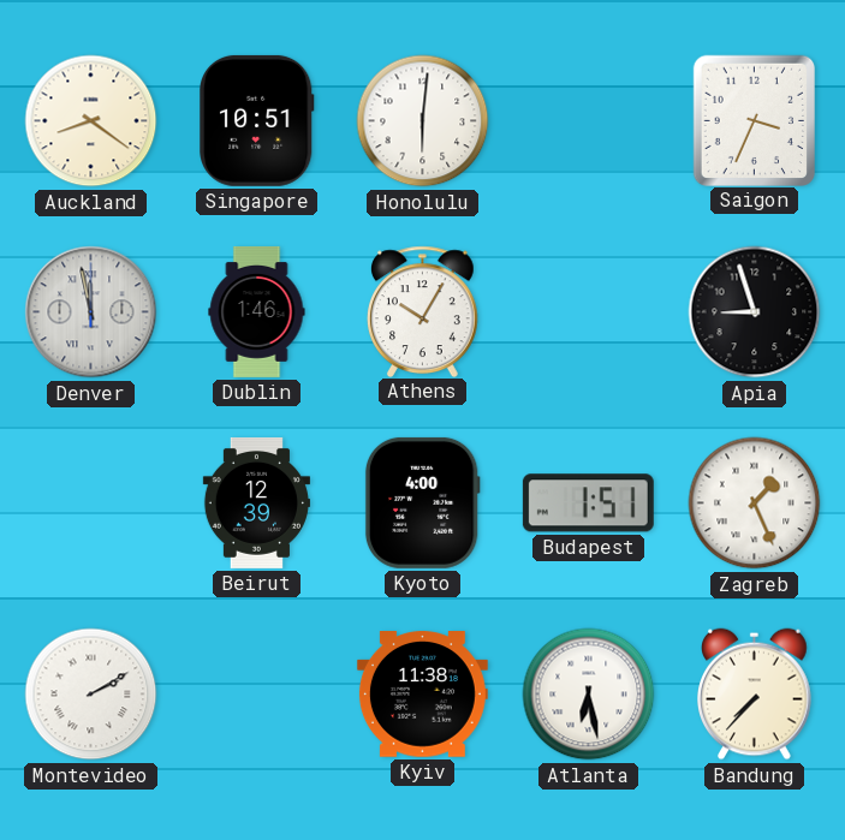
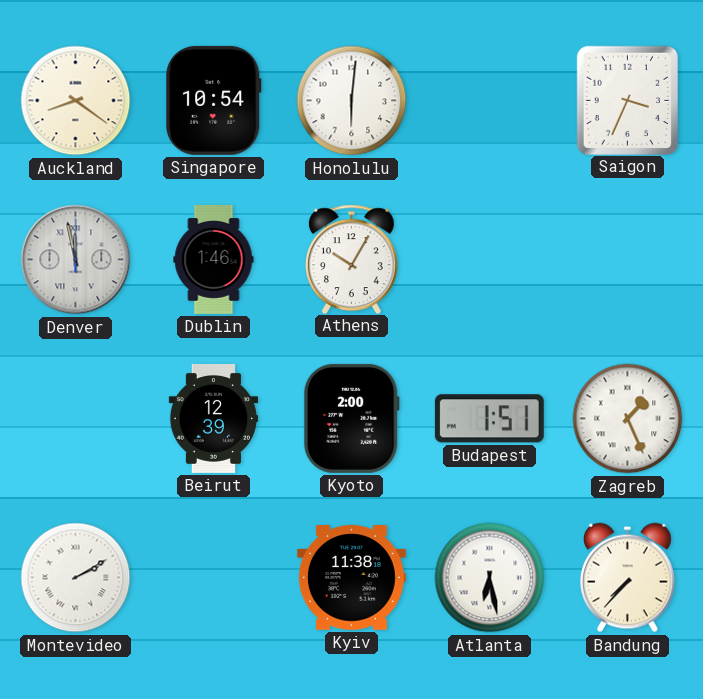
Singapore: 10:51 -> 10:54 (214, 100)
Apia: 8:57 -> none (755, 312)
Kyoto: 4:00 -> 2:00 (351, 418)
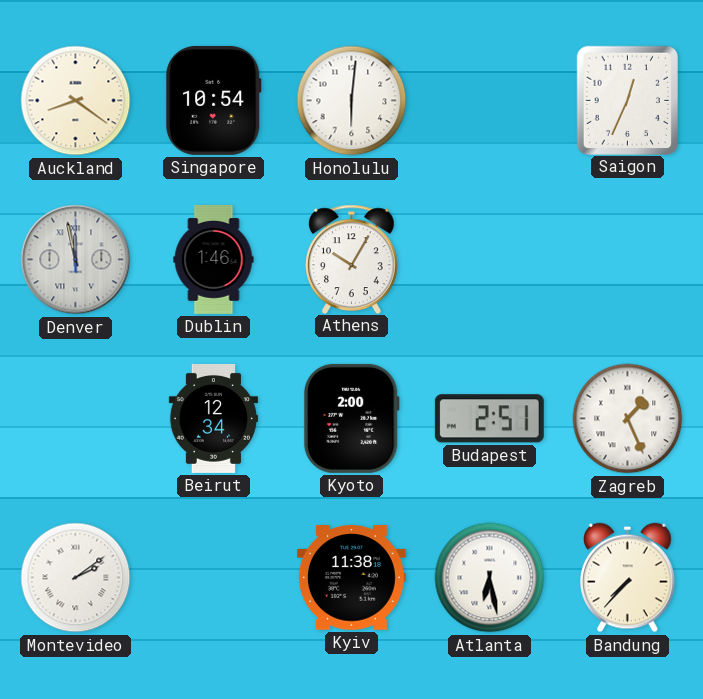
Saigon: 3:34 -> 12:34 (627, 100)
Beirut: 12:39 -> 12:34 (213, 418)
Budapest: 1:51 -> 2:51 (489, 419)
Montevideo: 2:10 -> 2:09 (76, 578)
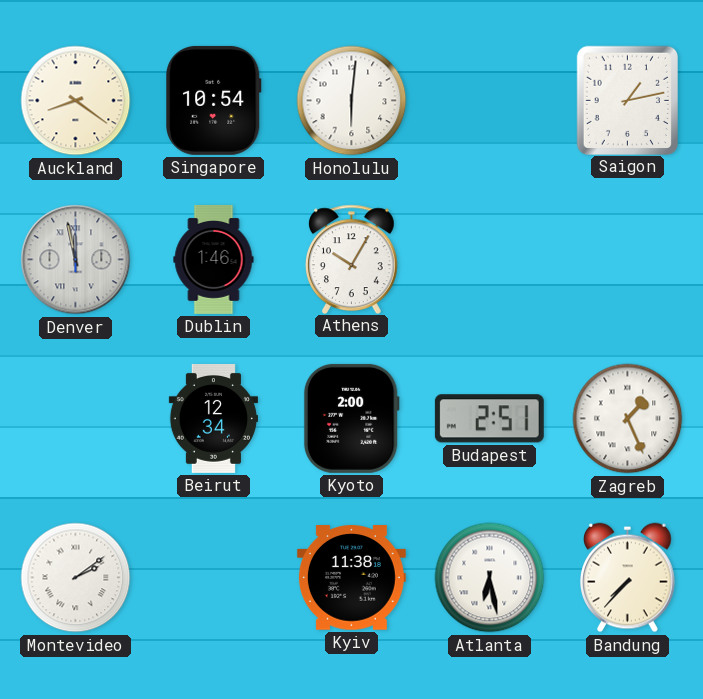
Saigon: 12:34 -> 1:13 (627, 100)
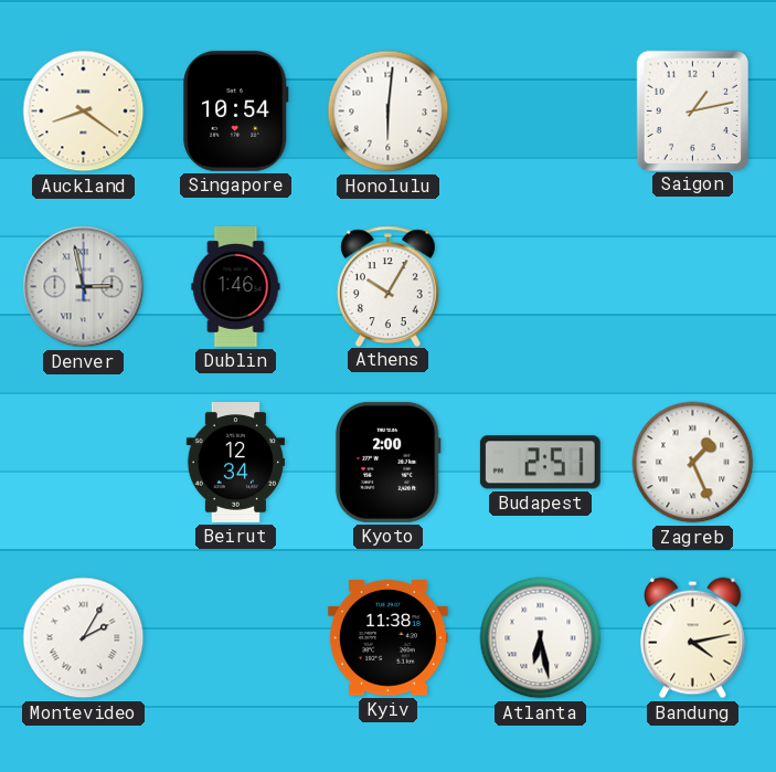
Denver: 11:58 -> 2:58 (84, 287)
Montevideo: 2:09 -> 2:05 (84, 638)
Bandung: 7:37 -> 4:13 (693, 638)
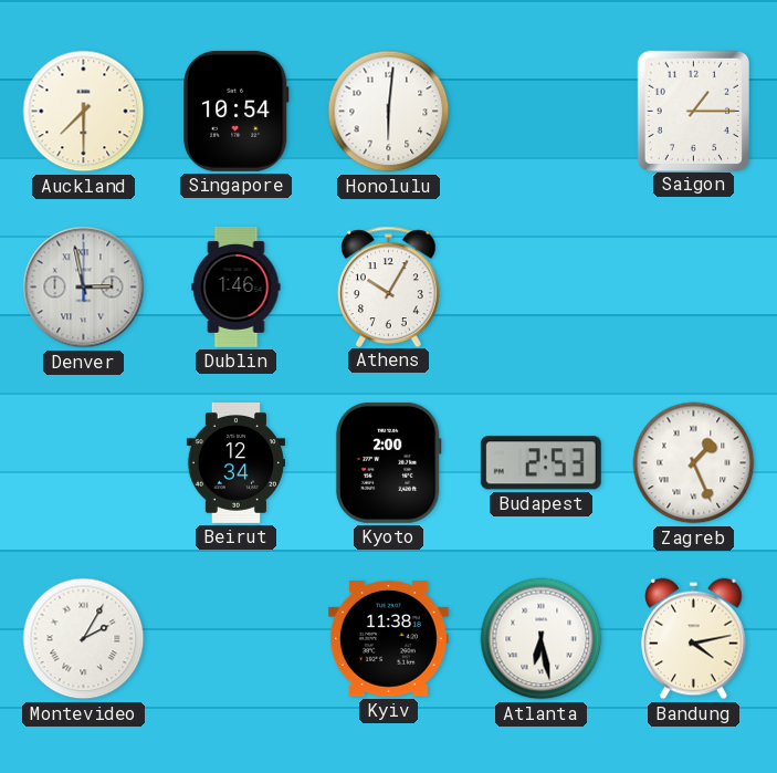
Auckland: 8:21 -> 7:30 (84, 112)
Saigon: 1:13 -> 1:15 (693, 111)
Budapest: 2:51 -> 2:53 (540, 463)
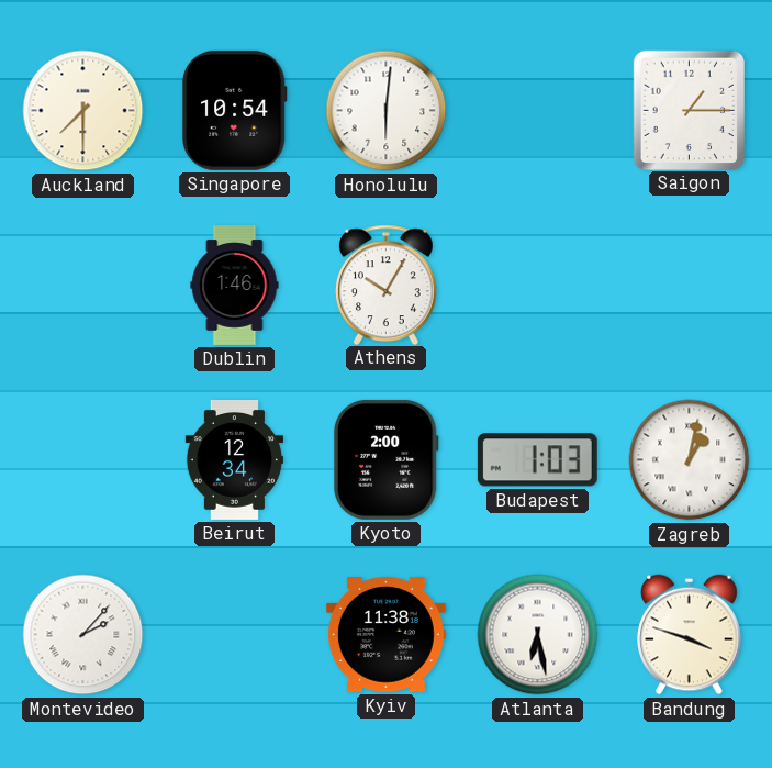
Denver: 2:58 -> none (84, 288)
Budapest: 2:53 -> 1:03 (537, 460)
Zagreb: 1:26 -> 1:02 (690, 460)
Montevideo: 2:05 -> 2:07 (83, 635)
Bandung: 4:13 -> 3:48 (690, 635)
